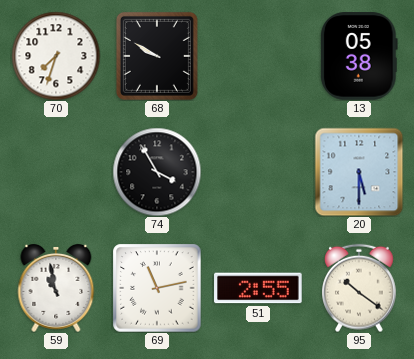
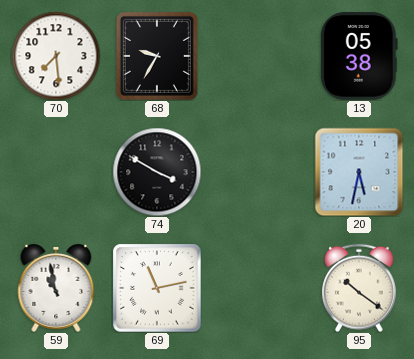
70: 7:33 -> 7:29 (56, 56)
68: 9:50 -> 9:35 (157, 56)
74: 3:55 -> 3:50 (157, 172)
20: 5:30 -> 5:32 (359, 172)
51: 2:55 -> none (258, 288)
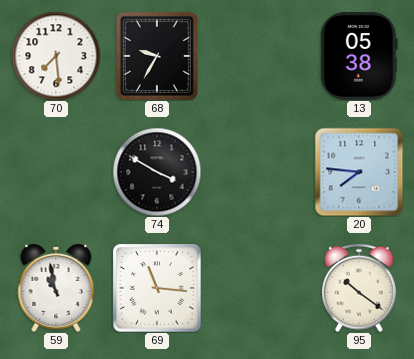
20: 5:32 -> 7:46 (359, 172)
69: 11:13 -> 11:16 (157, 288)
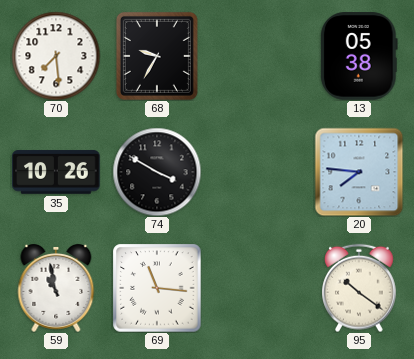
35: none -> 10:26 (56, 172)
